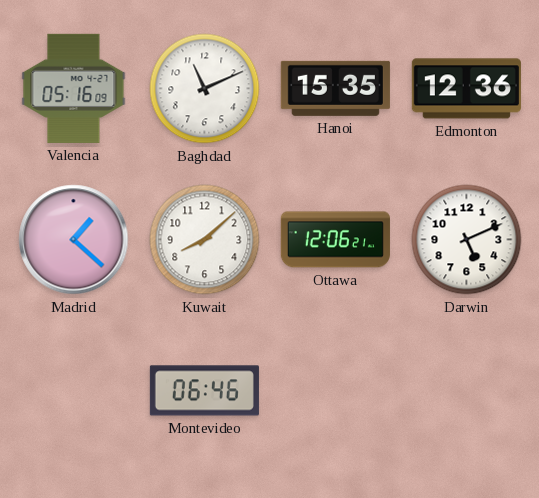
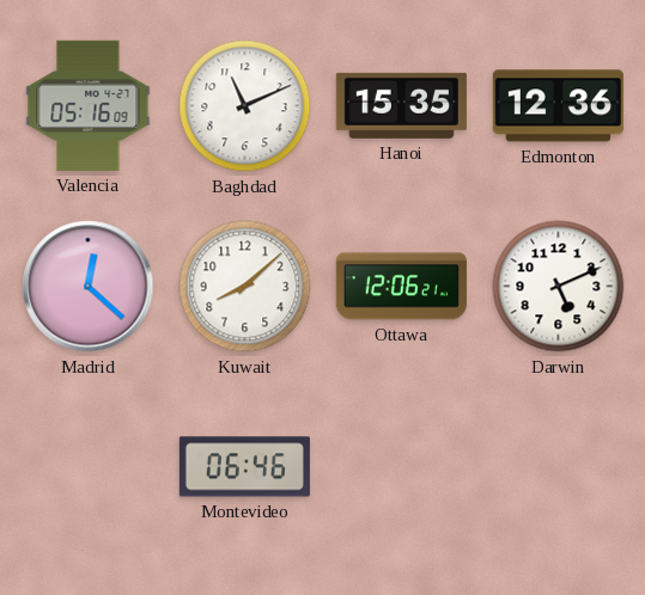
Madrid: 1:22 -> 12:22 (89, 287)
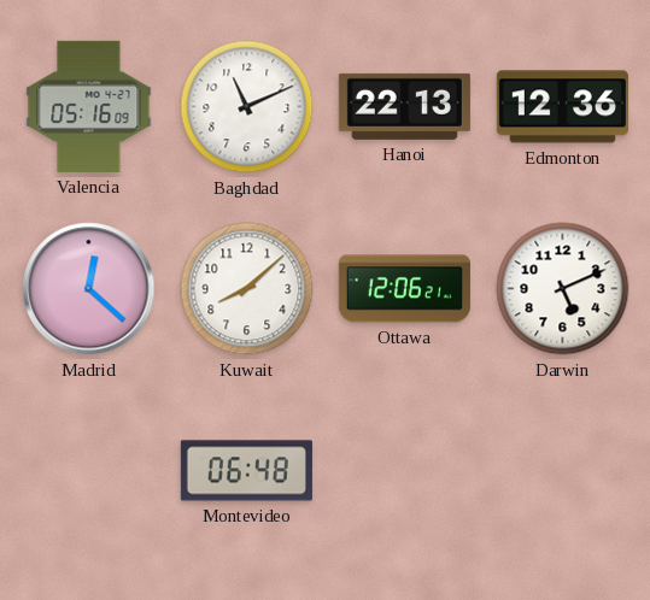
Hanoi: 15:35 -> 22:13 (404, 106)
Montevideo: 06:46 -> 06:48 (246, 471)
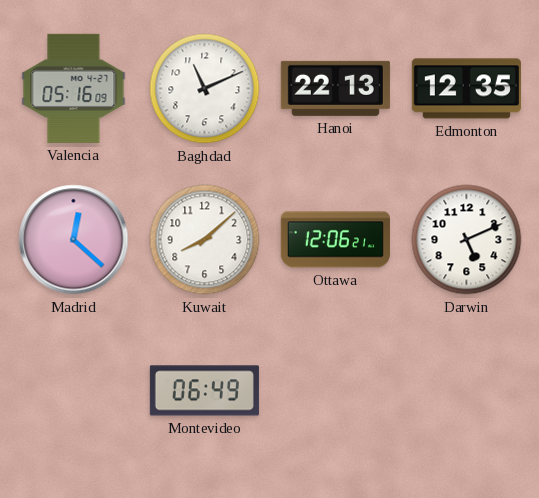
Edmonton: 12:36 -> 12:35 (466, 89)
Montevideo: 06:48 -> 06:49 (204, 391)
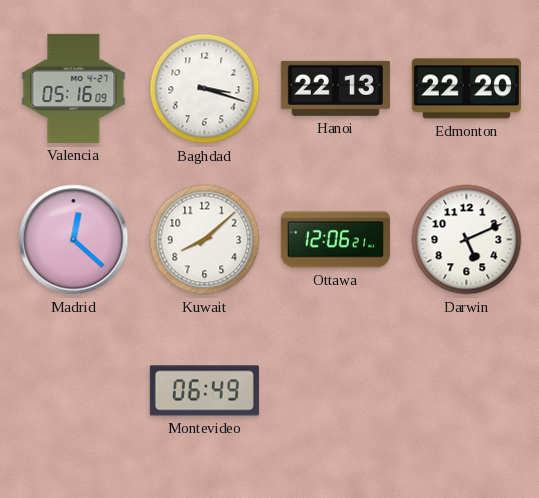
Baghdad: 11:11 -> 3:18 (205, 89)
Edmonton: 12:35 -> 22:20 (466, 89)
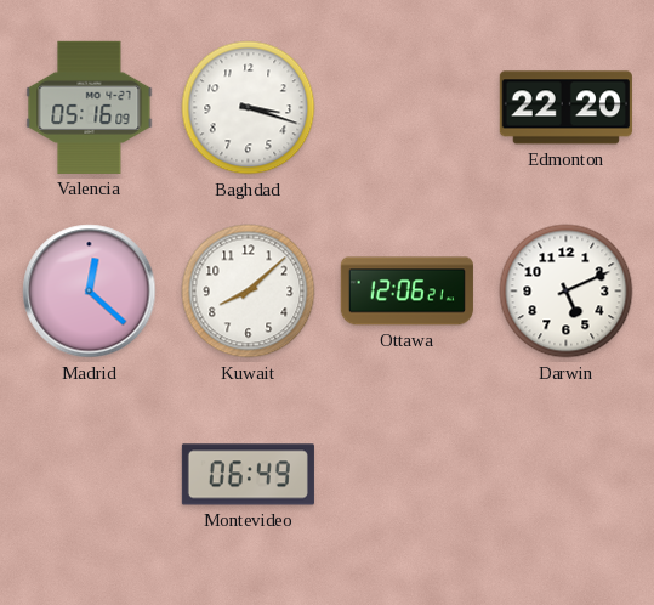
Hanoi: 22:13 -> none (335, 88)
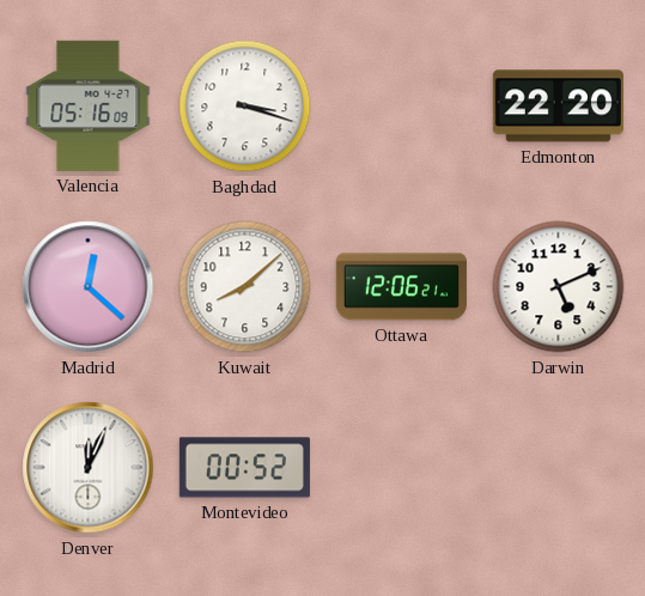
Denver: none -> 12:04 (89, 468)
Montevideo: 06:49 -> 00:52 (244, 468)
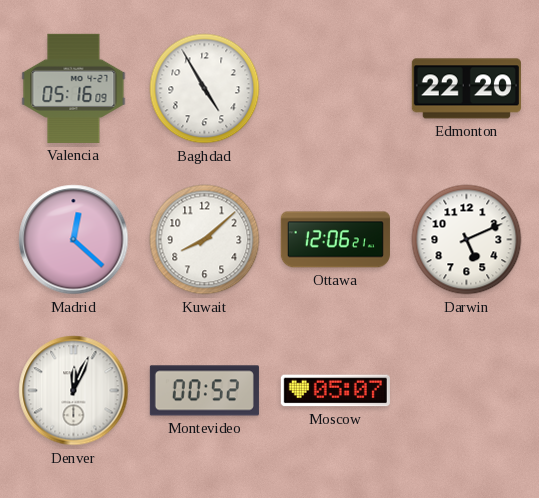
Baghdad: 3:18 -> 4:55 (205, 89)
Moscow: none -> 05:07 (335, 391)
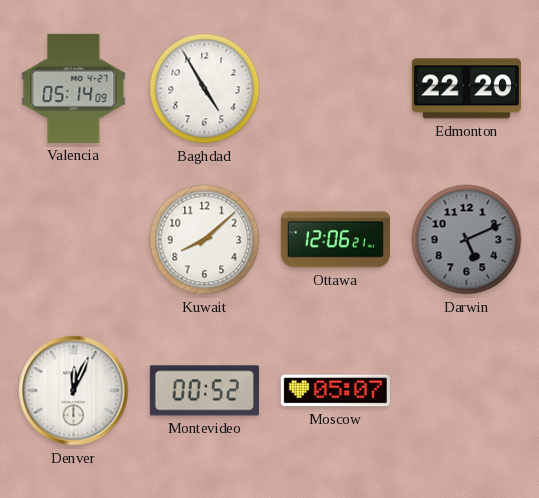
Valencia: 05:16 -> 05:14 (74, 88)
Madrid: 12:22 -> none (74, 240)
Darwin dial: white -> grey (467, 240)
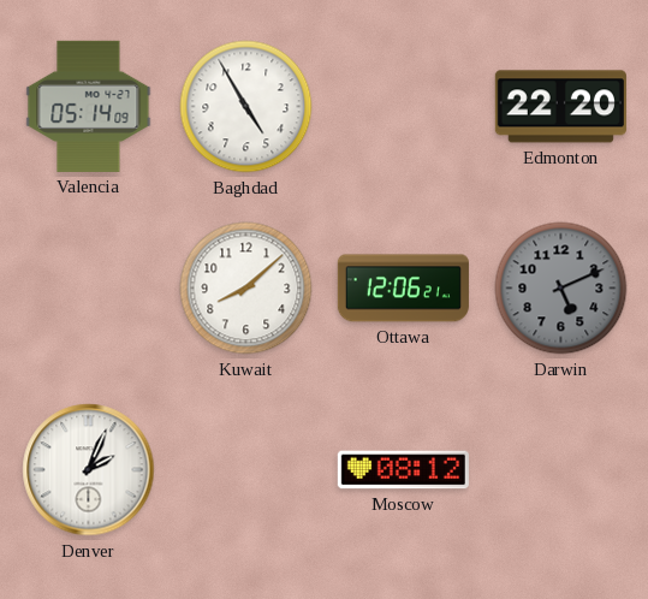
Denver: 12:04 -> 2:04 (89, 470)
Montevideo: 00:52 -> none (204, 391)
Moscow: 05:07 -> 08:12 (403, 470)
